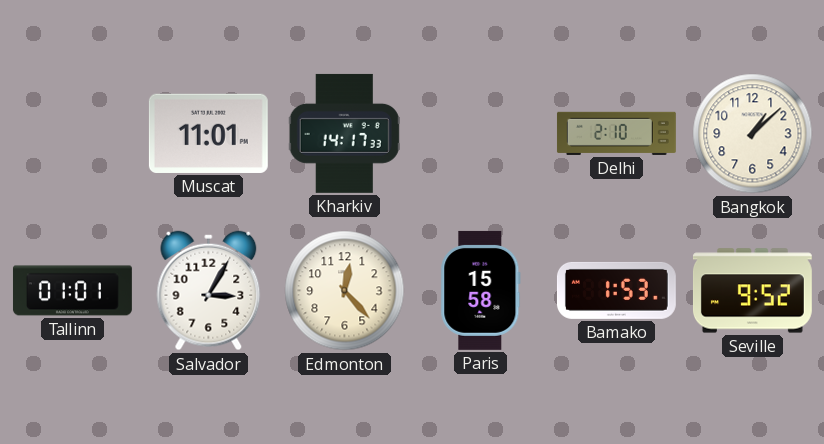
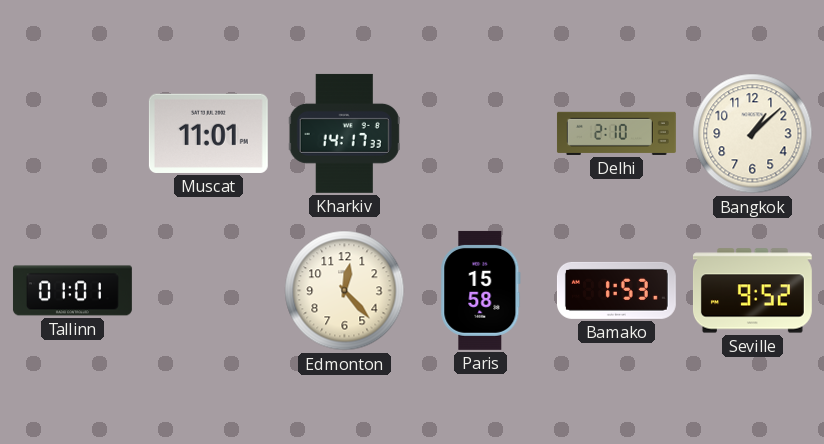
Salvador: 3:05 -> none (209, 291)
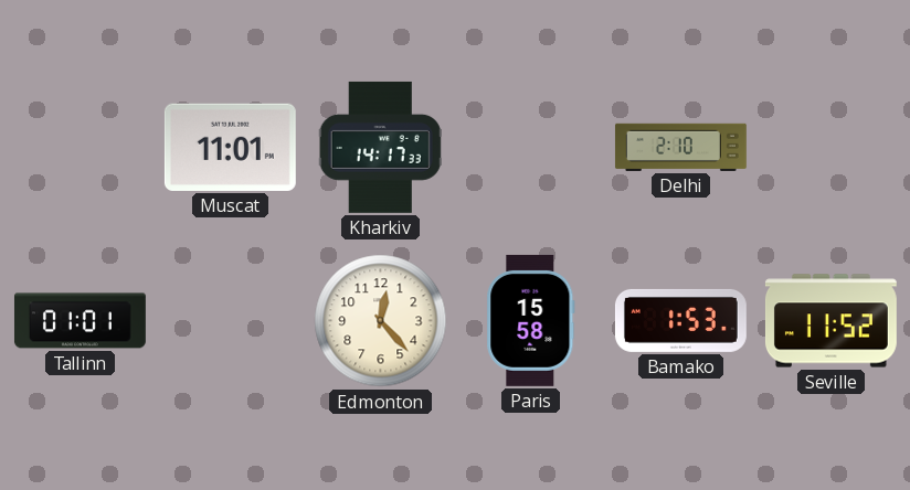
Bangkok: 1:08 -> none (753, 134)
Seville: 9:52 -> 11:52 (830, 321)
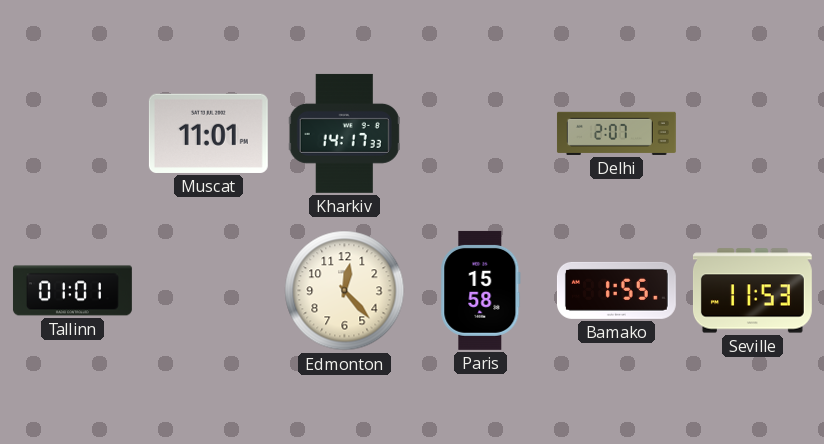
Delhi: 2:10 -> 2:07 (616, 133)
Bamako: 1:53 -> 1:55 (616, 290)
Seville: 11:52 -> 11:53 (752, 291)
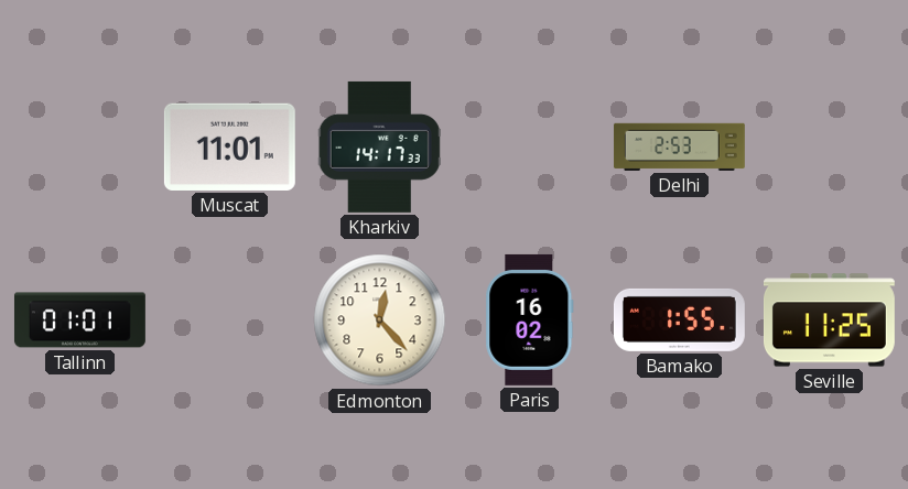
Delhi: 2:07 -> 2:53 (679, 146)
Paris: 15:58 -> 16:02 (530, 319)
Seville: 11:53 -> 11:25 (829, 320)
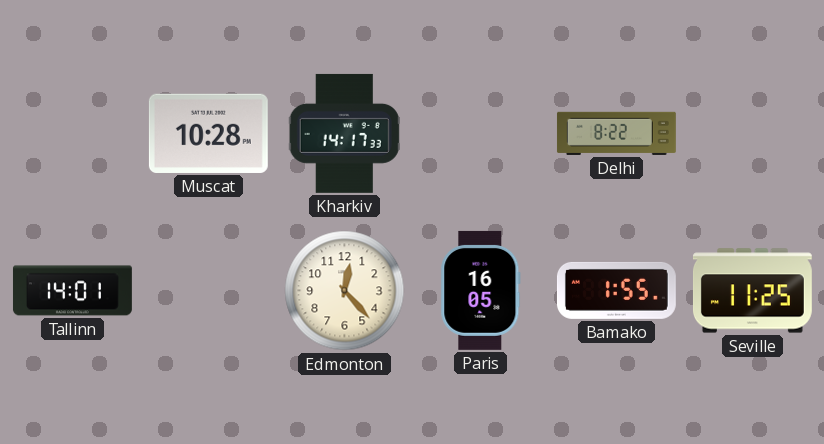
Muscat: 11:01 -> 10:28 (208, 133)
Delhi: 2:53 -> 8:22 (616, 133)
Tallinn: 01:01 -> 14:01 (72, 291)
Paris: 16:02 -> 16:05 (481, 290)
